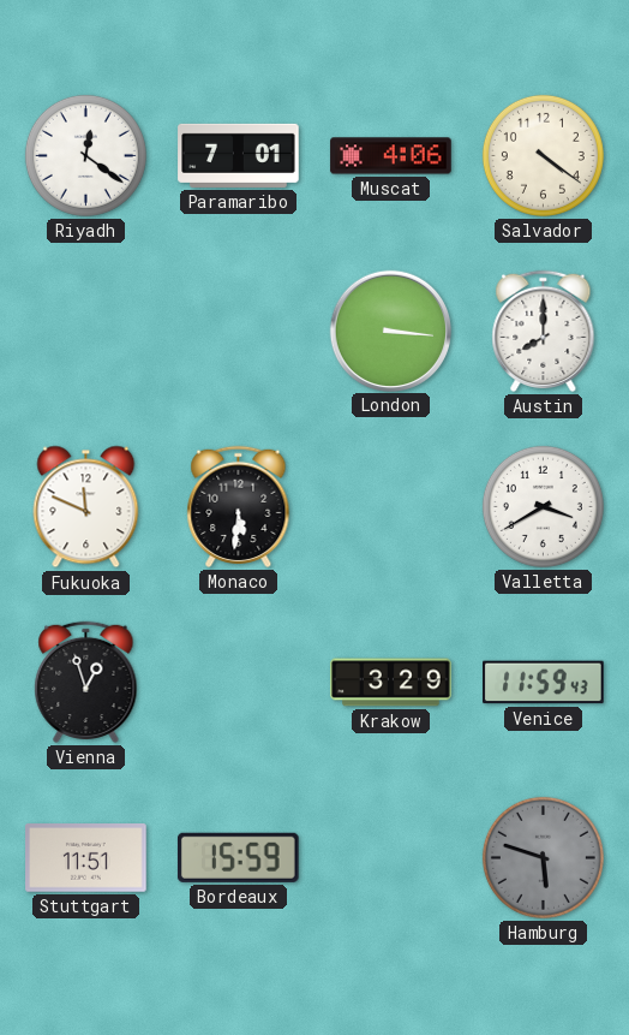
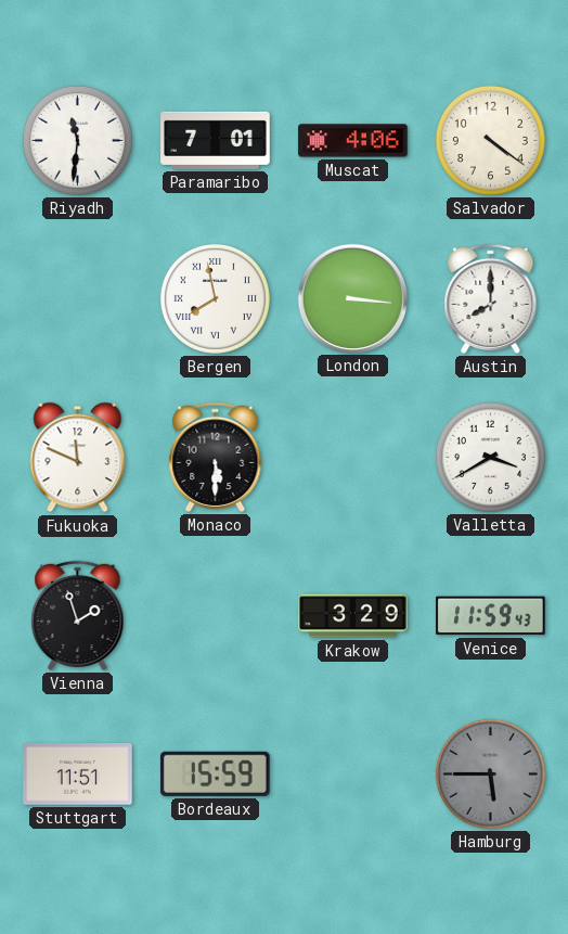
Riyadh: 12:21 -> 11:31 (77, 140)
Bergen: none -> 7:58 (215, 298)
Monaco: 5:31 -> 5:30 (216, 457)
Vienna: 12:57 -> 1:57 (78, 615)
Hamburg: 5:48 -> 5:45 (490, 773)
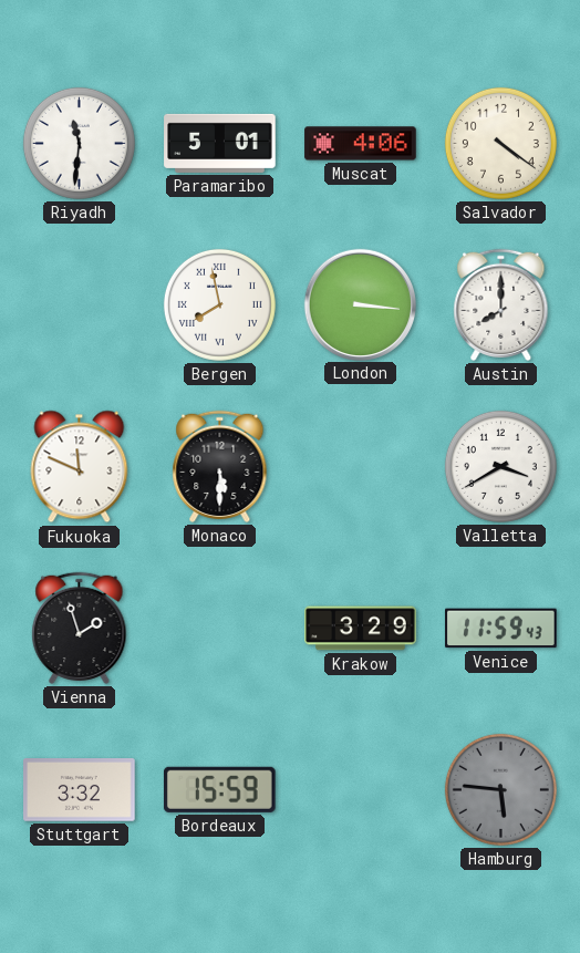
Paramaribo: 7:01 -> 5:01 (220, 143)
Stuttgart: 11:51 -> 3:32 (80, 790)
Hamburg: 5:45 -> 5:46 (500, 789)
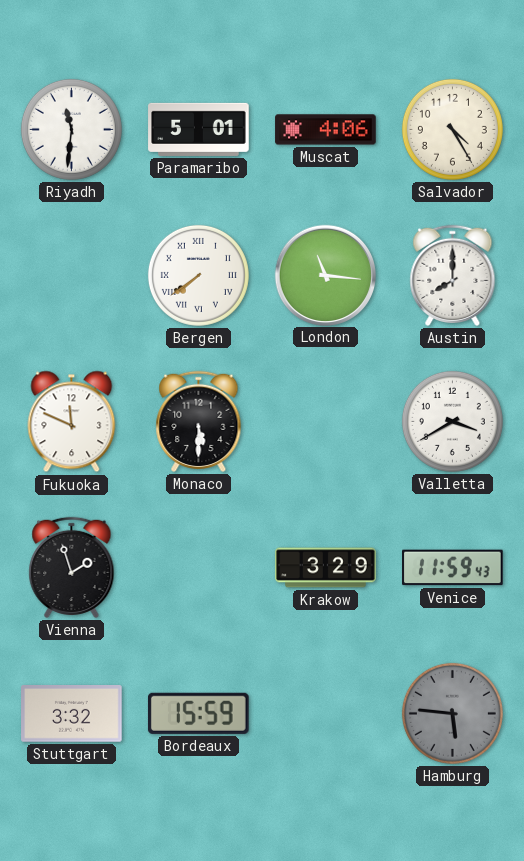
Salvador: 4:21 -> 4:25 (452, 129)
Bergen: 7:58 -> 7:39 (198, 275)
London: 3:16 -> 11:16 (325, 275)
